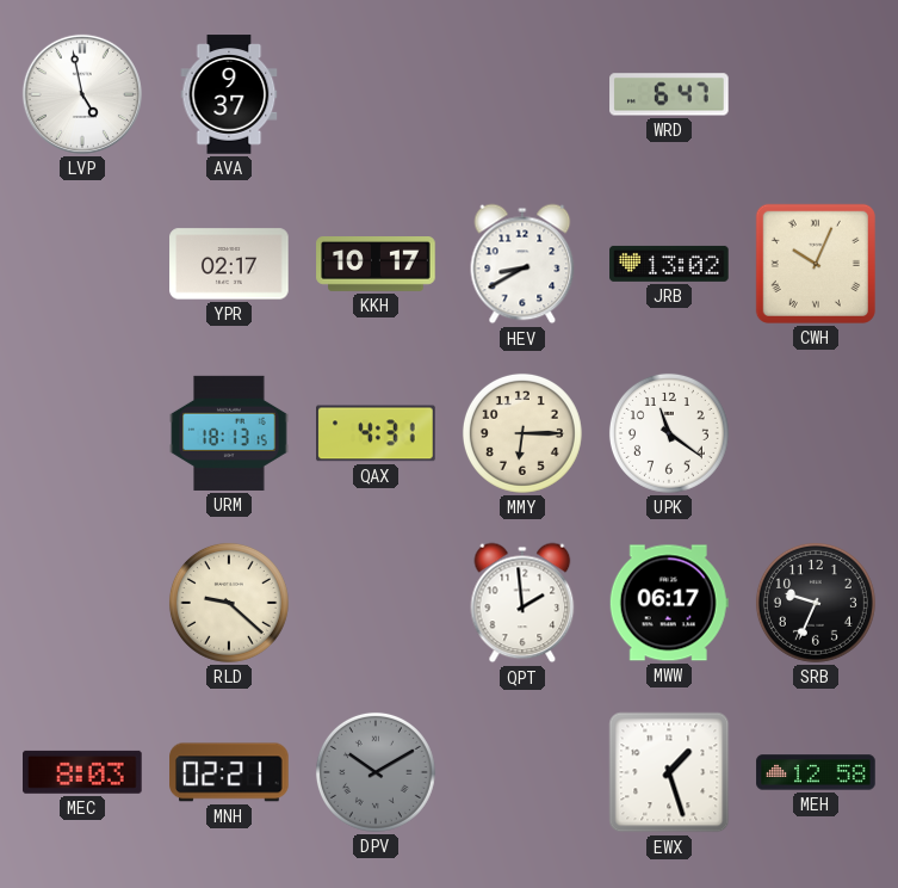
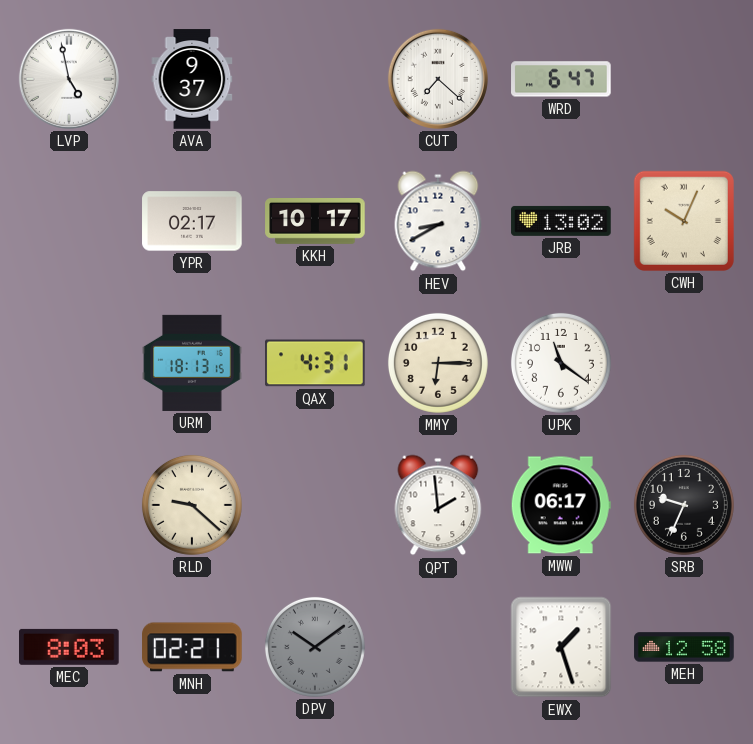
CUT: none -> 7:22 (438, 79)
DPV: 10:10 -> 10:09 (315, 647)
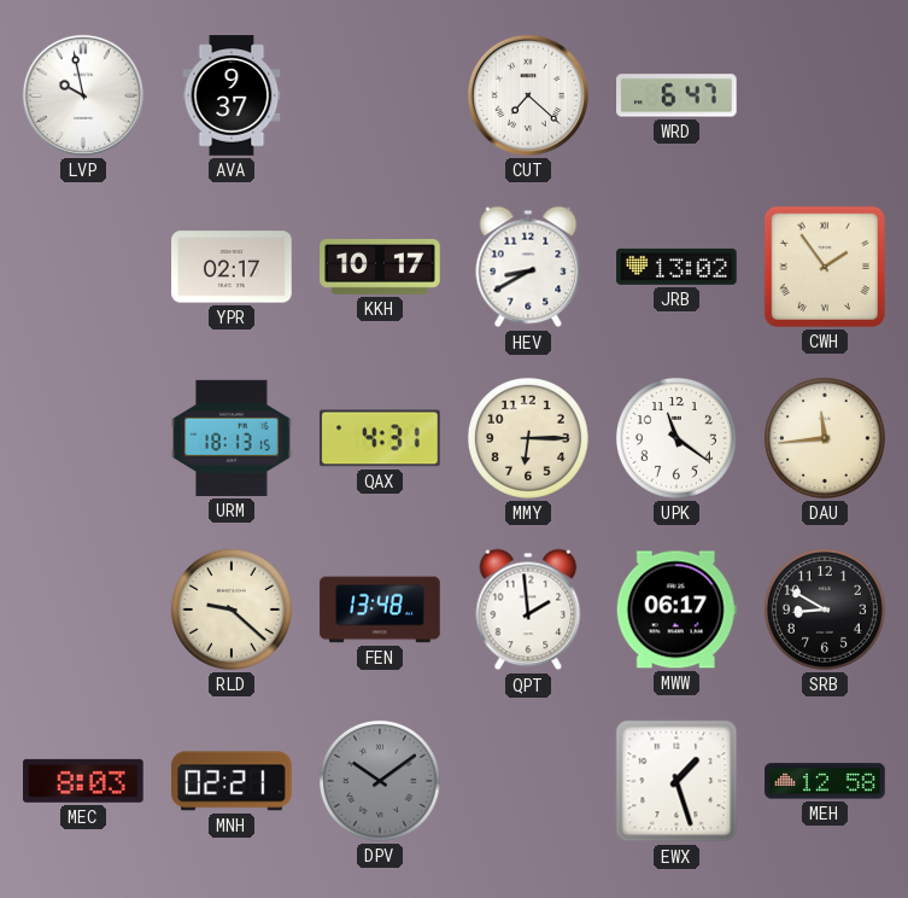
LVP: 4:58 -> 9:58 (83, 95)
CWH: 10:04 -> 1:54 (825, 267)
DAU: none -> 11:44 (825, 438)
FEN: none -> 13:48 (380, 610)
SRB: 9:34 -> 8:50 (825, 610)
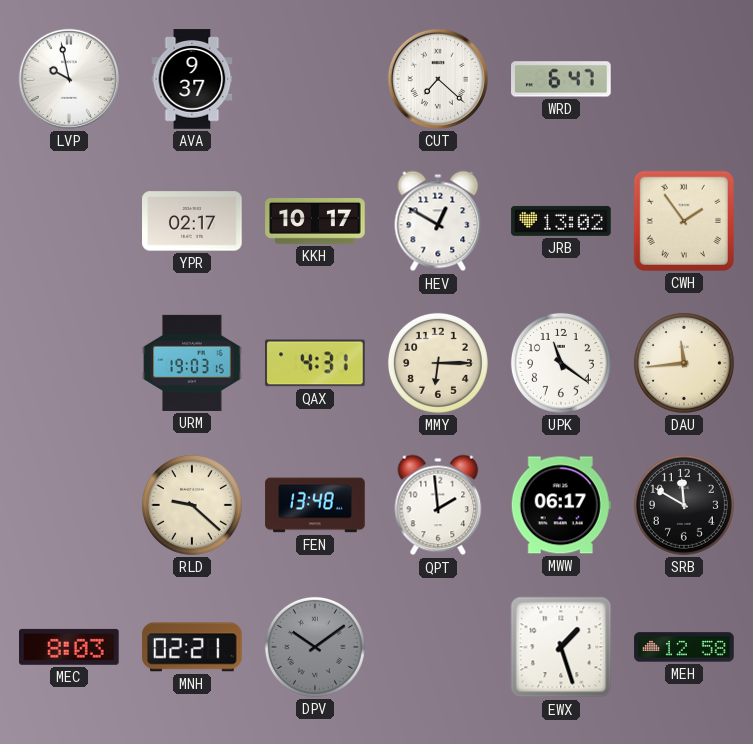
HEV: 8:40 -> 12:50 (438, 221)
URM: 18:13 -> 19:03 (192, 363)
SRB: 8:50 -> 11:50 (684, 505)
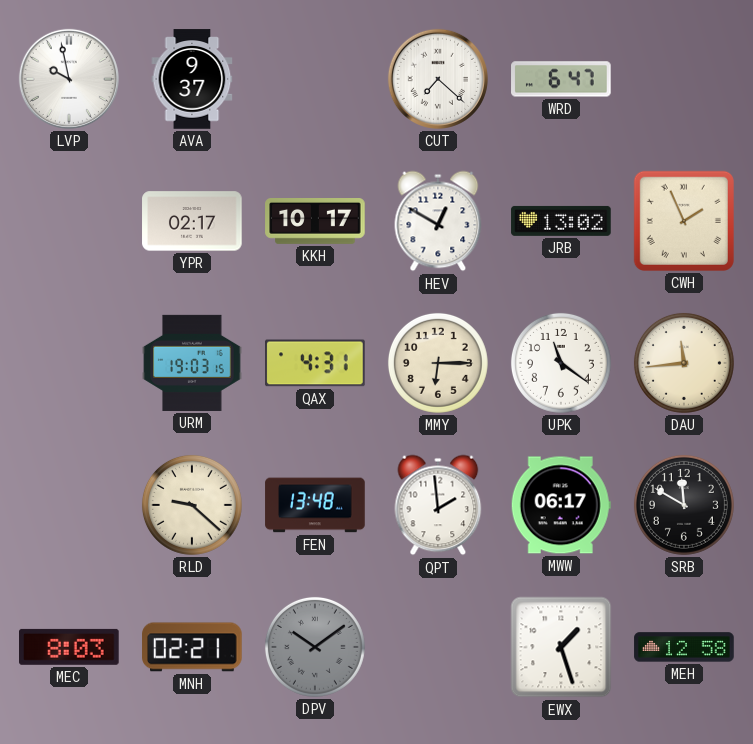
CWH: 1:54 -> 1:56 (684, 221)
